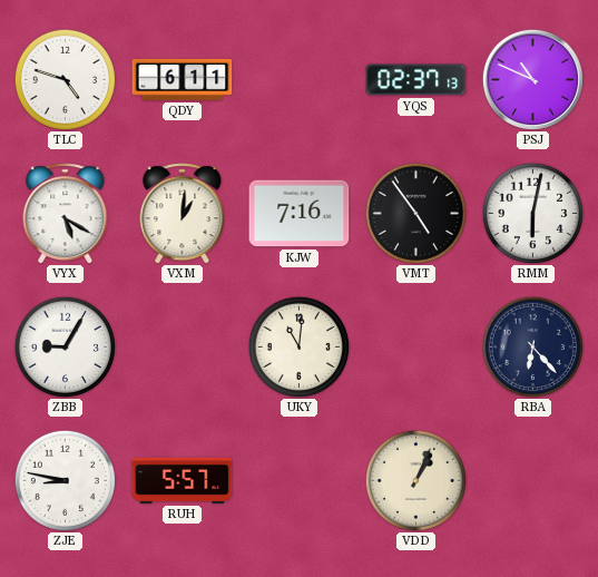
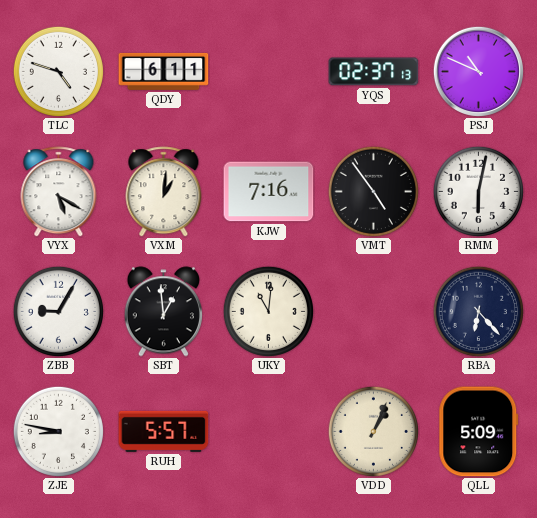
SBT: none -> 12:59 (163, 312)
QLL: none -> 5:09 (479, 432)
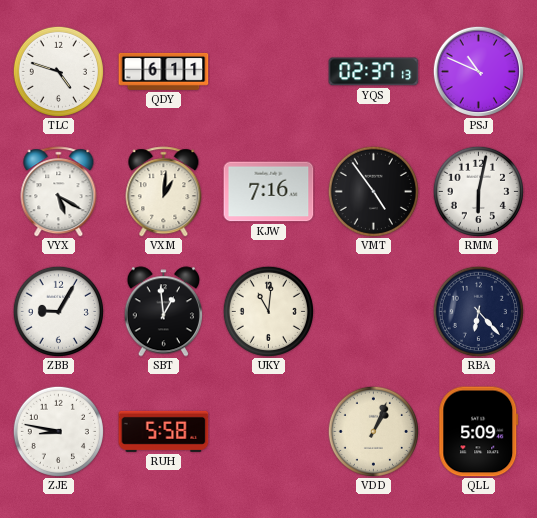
RUH: 5:57 -> 5:58 (164, 431)
